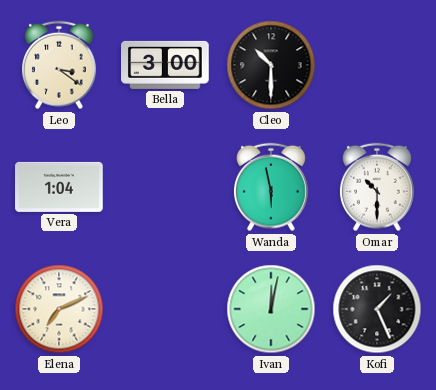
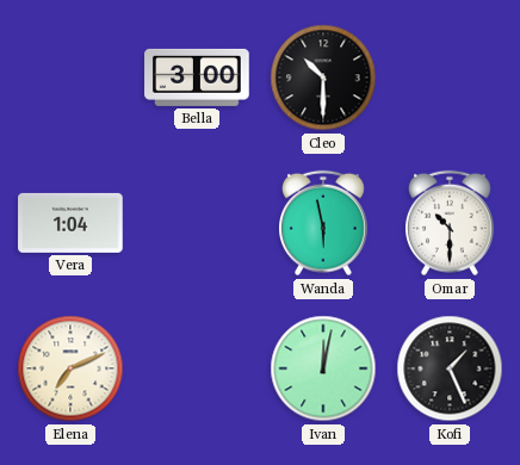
Leo: 3:21 -> none (59, 65)
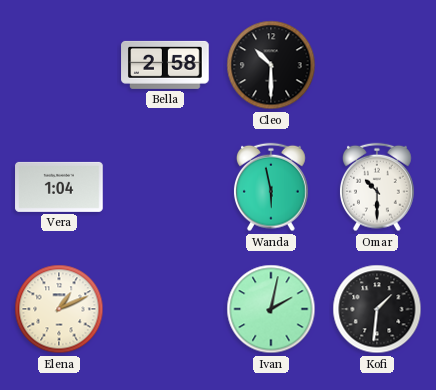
Bella: 3:00 -> 2:58 (165, 65)
Elena: 7:11 -> 1:11 (59, 309)
Ivan: 12:02 -> 2:02 (271, 309)
Kofi: 1:26 -> 1:31 (377, 309)
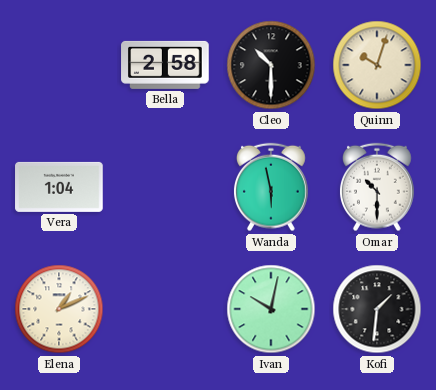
Quinn: none -> 10:03 (377, 65)
Ivan: 2:02 -> 10:02 (271, 309)
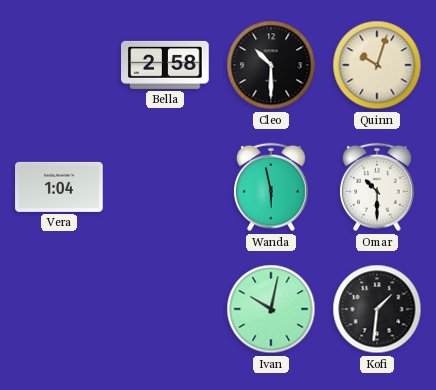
Elena: 1:11 -> none (59, 309)
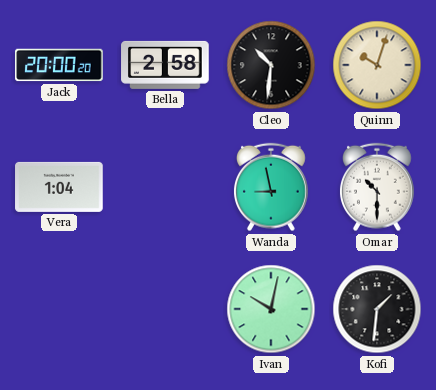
Jack: none -> 20:00 (59, 65)
Cleo: 10:30 -> 10:31 (271, 65)
Wanda: 5:58 -> 8:58 (271, 187)
